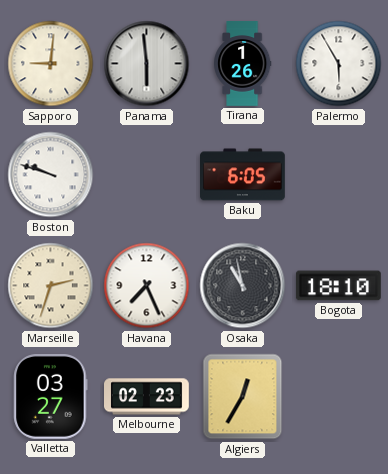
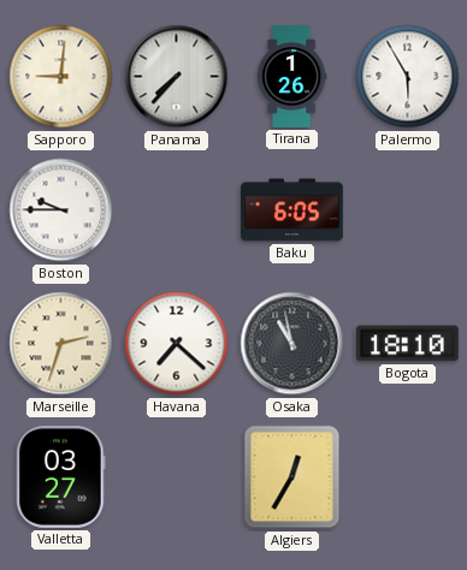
Panama: 5:59 -> 7:37 (177, 77)
Boston: 9:48 -> 9:45 (61, 210)
Havana: 7:26 -> 7:22 (177, 344)
Melbourne: 02:23 -> none (147, 397)
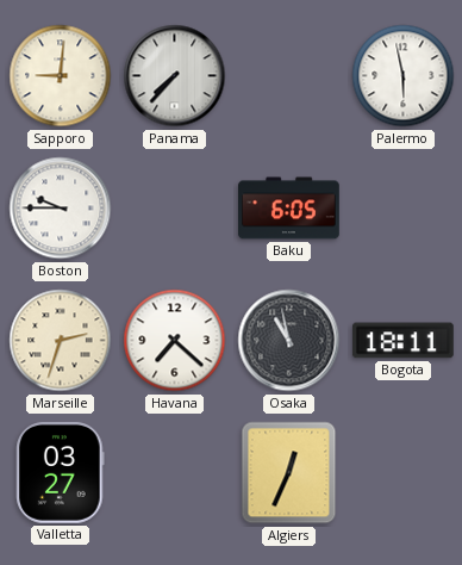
Tirana: 1:26 -> none (292, 77)
Palermo: 5:55 -> 5:58 (404, 76)
Bogota: 18:10 -> 18:11 (402, 341)
Algiers: 12:35 -> 12:34 (289, 473)
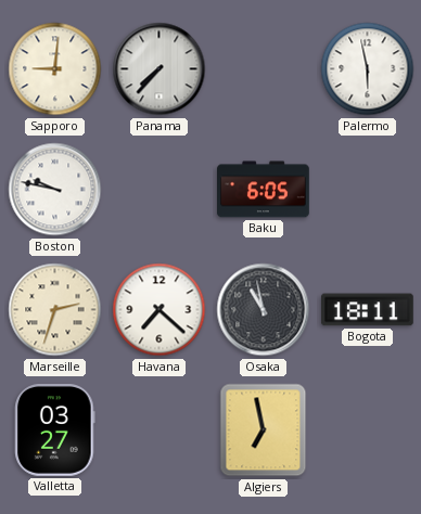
Boston: 9:45 -> 9:47 (55, 190)
Algiers: 12:34 -> 6:58 (264, 431)
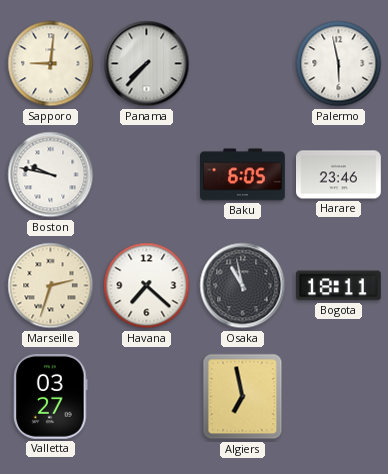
Harare: none -> 23:46 (339, 175)
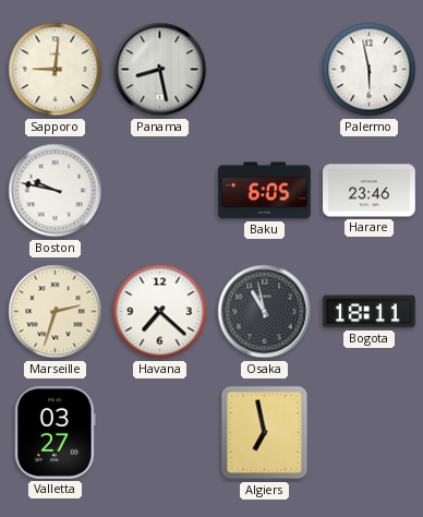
Panama: 7:37 -> 8:28 (160, 70)
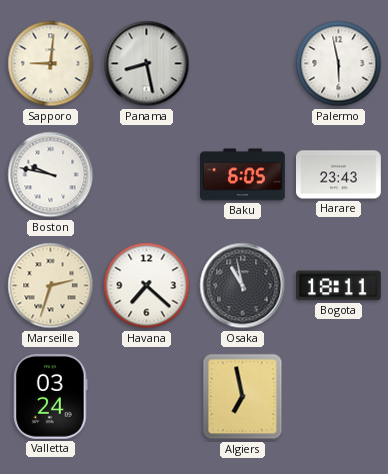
Harare: 23:46 -> 23:43 (339, 175)
Valletta: 03:27 -> 03:24 (51, 397)
